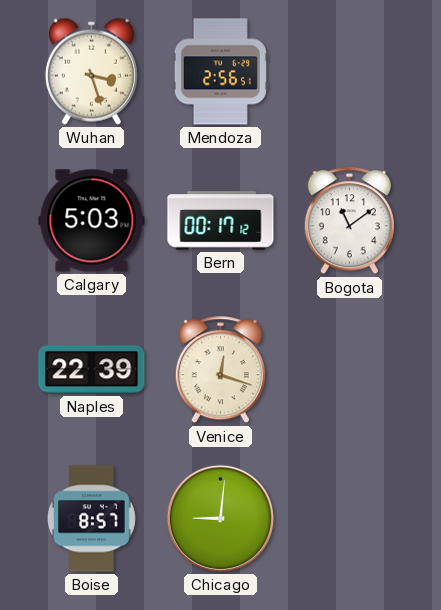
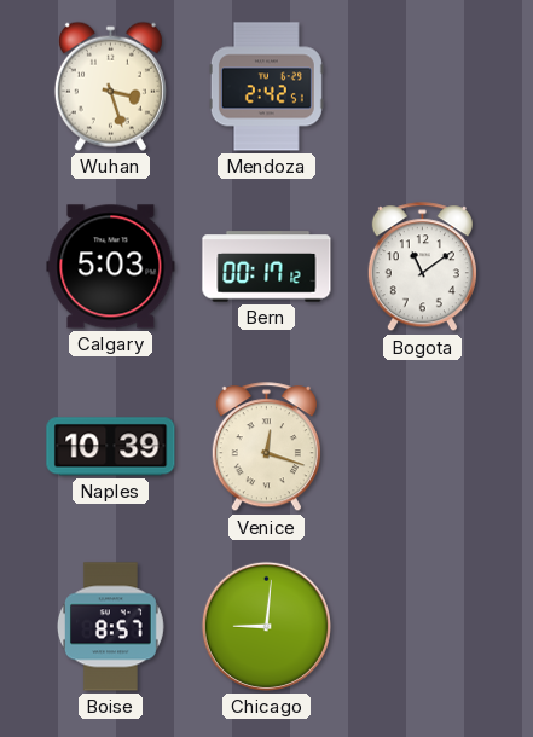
Mendoza: 2:56 -> 2:42 (266, 87)
Naples: 22:39 -> 10:39 (111, 447)
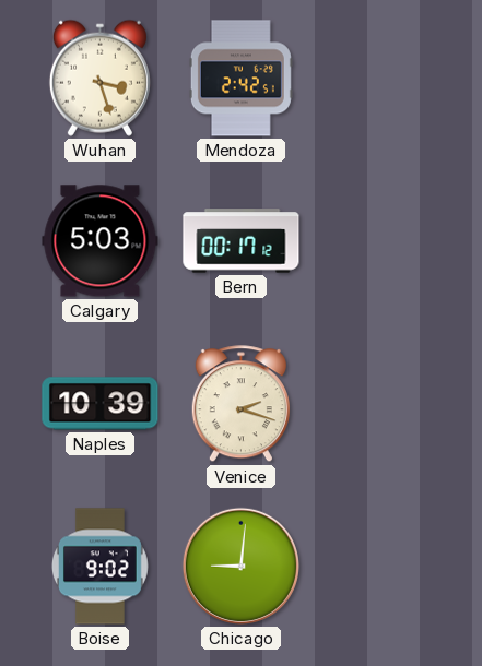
Bogota: 11:09 -> none (422, 267)
Venice: 12:18 -> 2:18 (240, 404)
Boise: 8:57 -> 9:02 (99, 567)
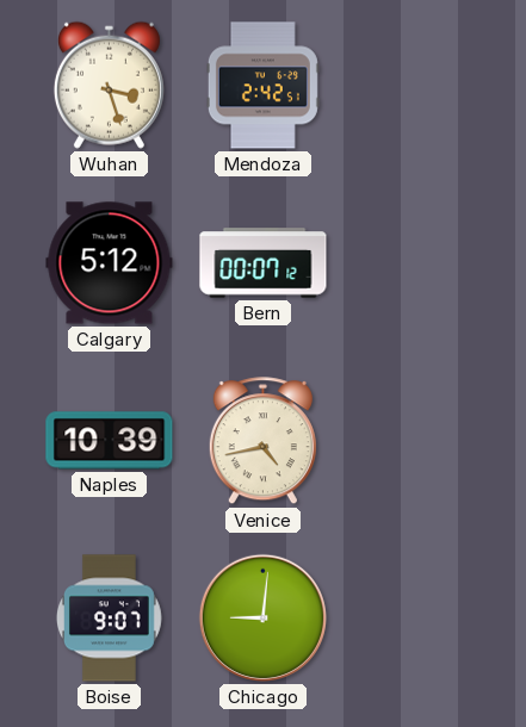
Calgary: 5:03 -> 5:12 (110, 263)
Bern: 00:17 -> 00:07 (264, 263)
Venice: 2:18 -> 4:43 (262, 441)
Boise: 9:02 -> 9:07 (109, 619)
